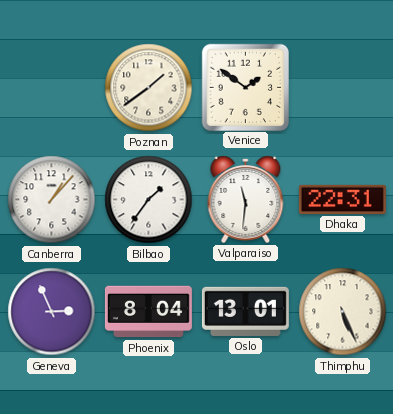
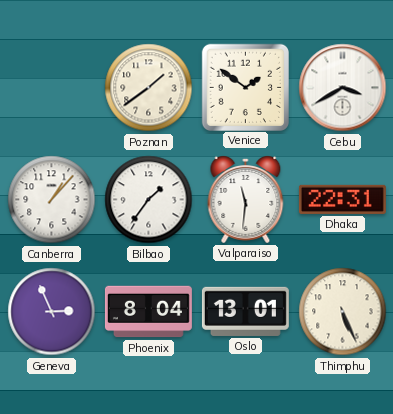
Cebu: none -> 3:40 (343, 88)
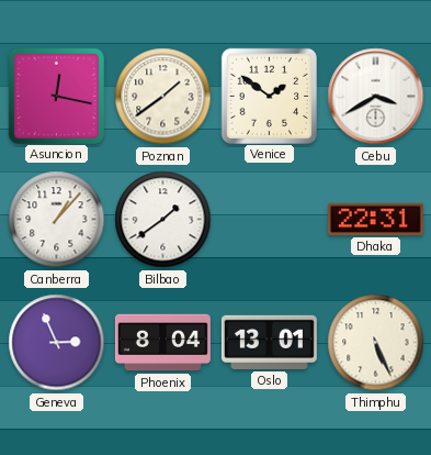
Asuncion: none -> 12:17 (56, 96)
Bilbao: 1:36 -> 1:39 (163, 220)
Valparaiso: 11:31 -> none (246, 200)
